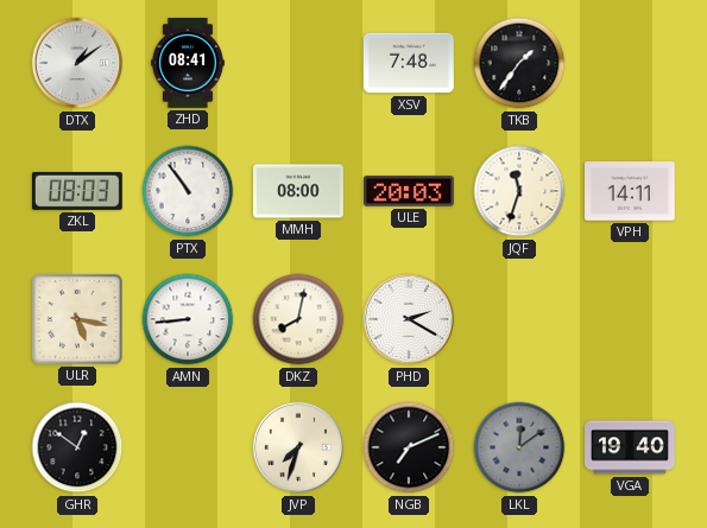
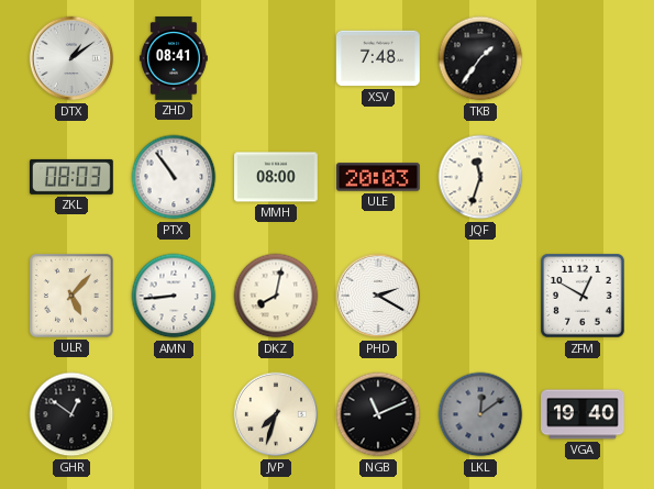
VPH: 14:11 -> none (631, 191)
ULR: 5:17 -> 5:07 (71, 296)
ZFM: none -> 12:50 (583, 296)
NGB: 7:11 -> 11:11 (378, 414)
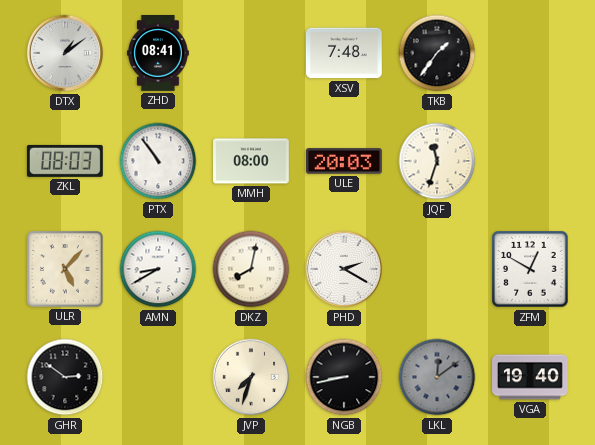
AMN: 8:44 -> 8:40 (158, 269)
GHR: 12:51 -> 2:51 (65, 377)
NGB: 11:11 -> 8:43 (344, 377)
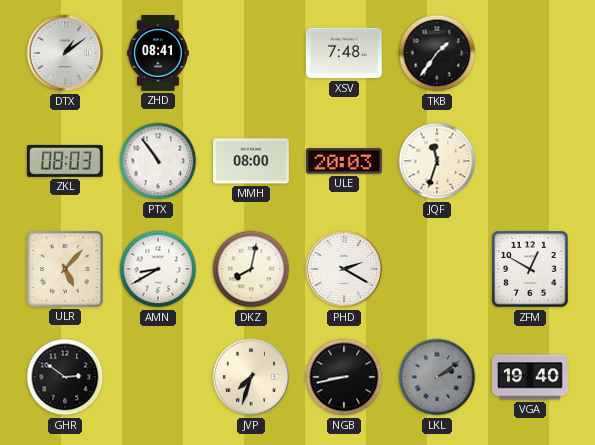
LKL: 12:09 -> 2:09 (437, 377)
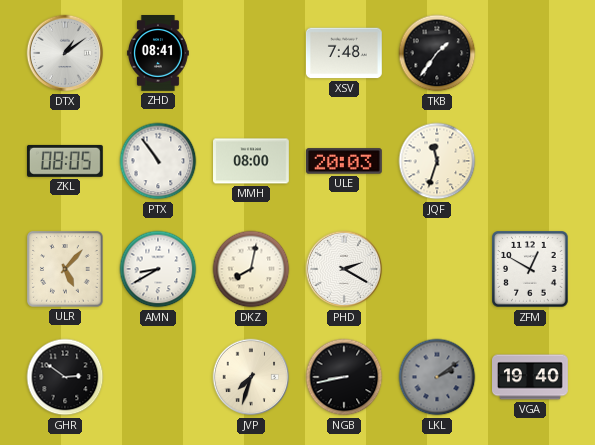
ZKL: 08:03 -> 08:05 (65, 161)
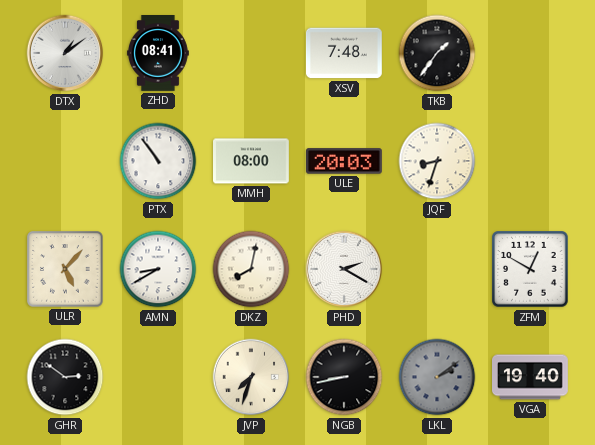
ZKL: 08:05 -> none (65, 161)
JQF: 11:33 -> 8:33 (437, 161)
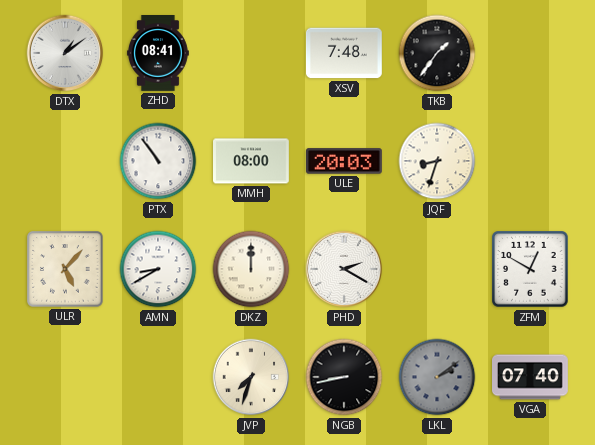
DKZ: 8:02 -> 12:00 (251, 269)
GHR: 2:51 -> none (65, 377)
VGA: 19:40 -> 07:40 (531, 377)
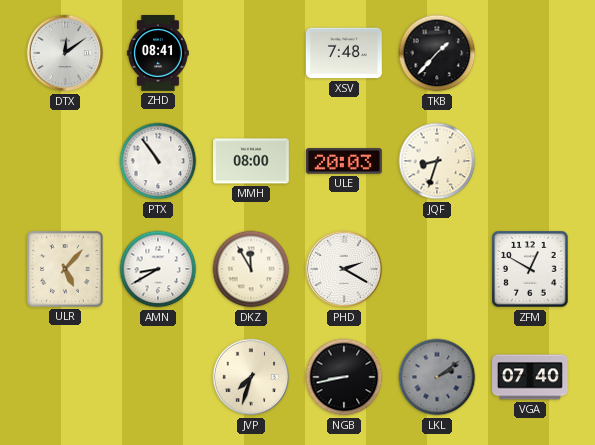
DTX: 1:09 -> 12:09 (65, 53)
TKB: 1:36 -> 1:37 (437, 53)
DKZ: 12:00 -> 11:55 (251, 269)
